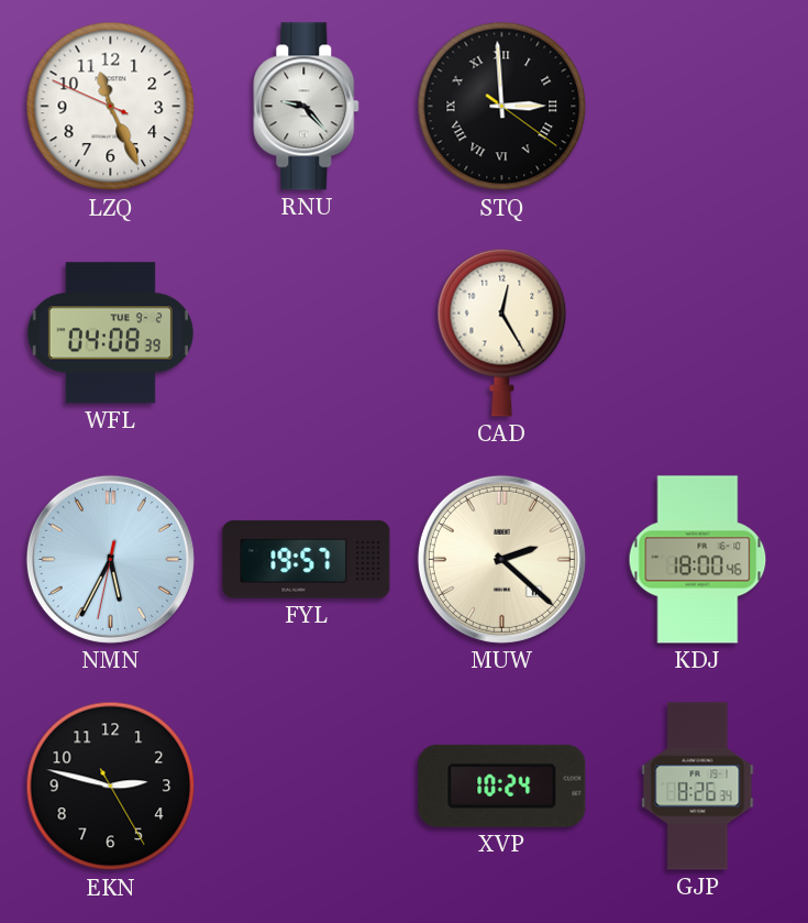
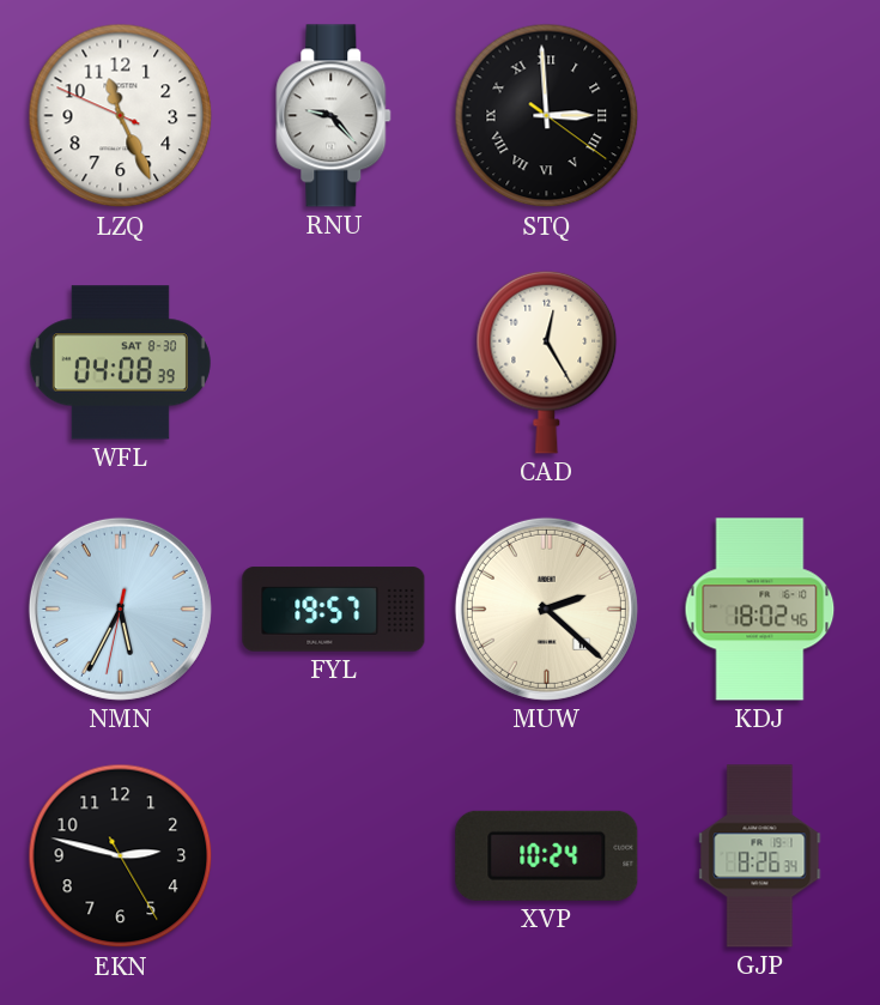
WFL date: TUE 9-2 -> SAT 8-30 (120, 363)
KDJ: 18:00 -> 18:02 (760, 610)
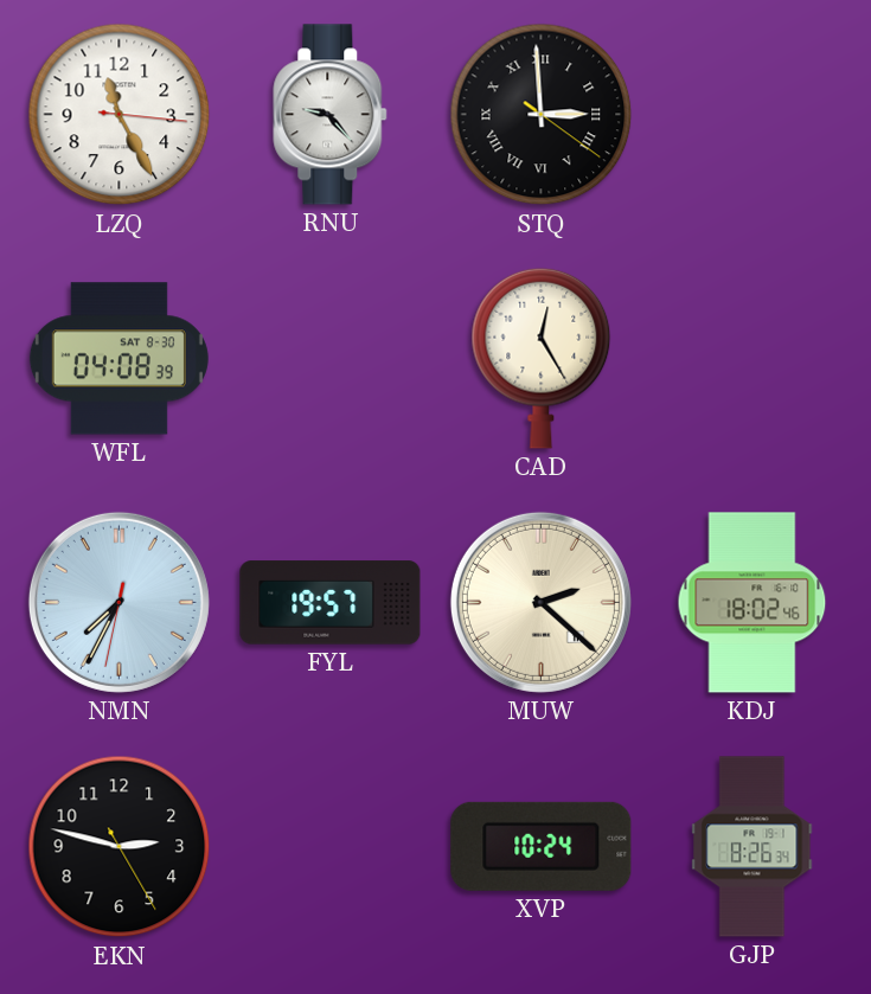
LZQ: 11:25:49 -> 11:25:16 (120, 115)
NMN: 5:34 -> 7:34 (119, 602)
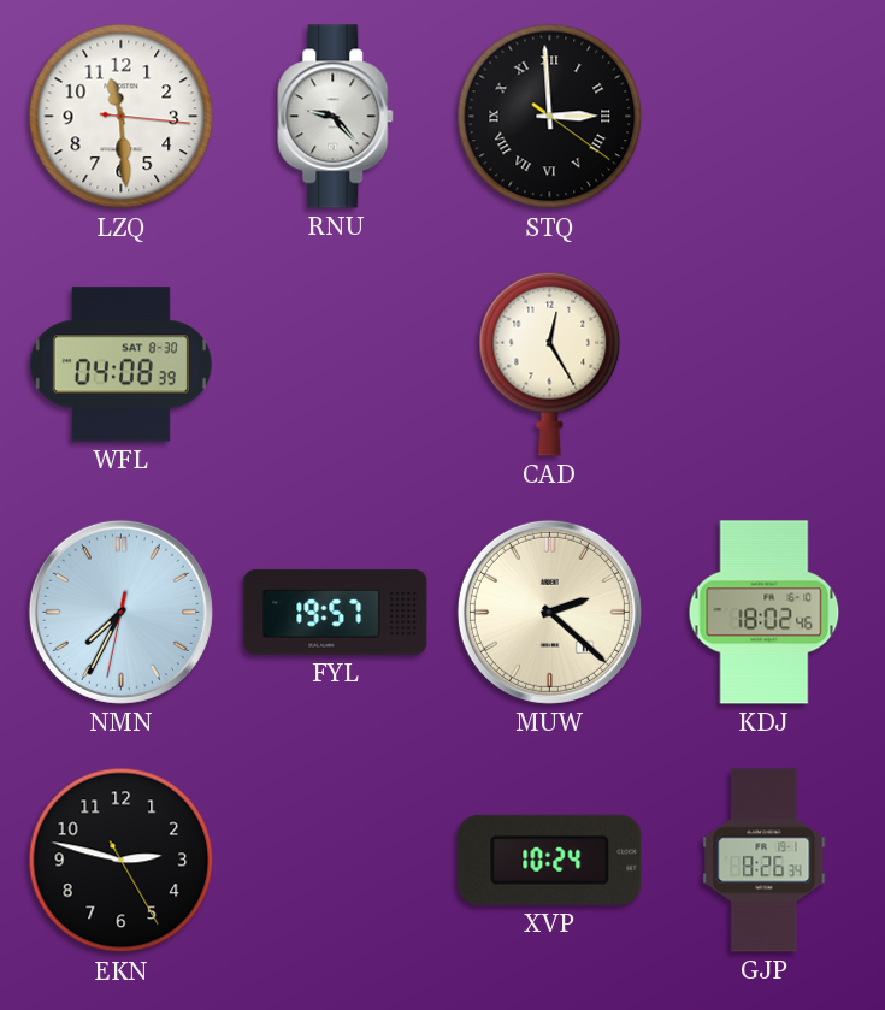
LZQ: 11:25 -> 11:29 (122, 117)
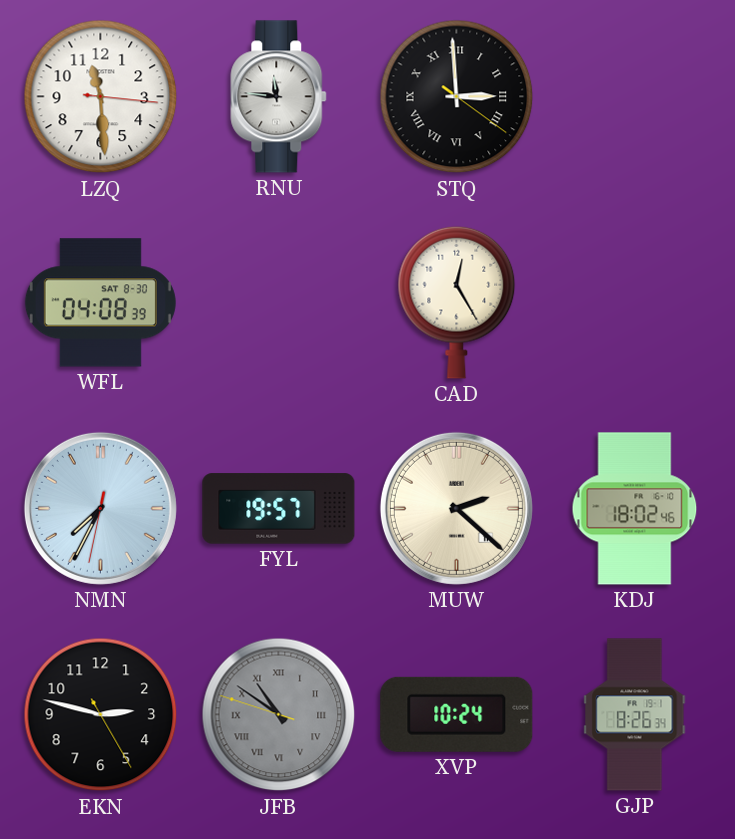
RNU: 9:23 -> 11:46 (279, 97)
JFB: none -> 10:50 (279, 715)
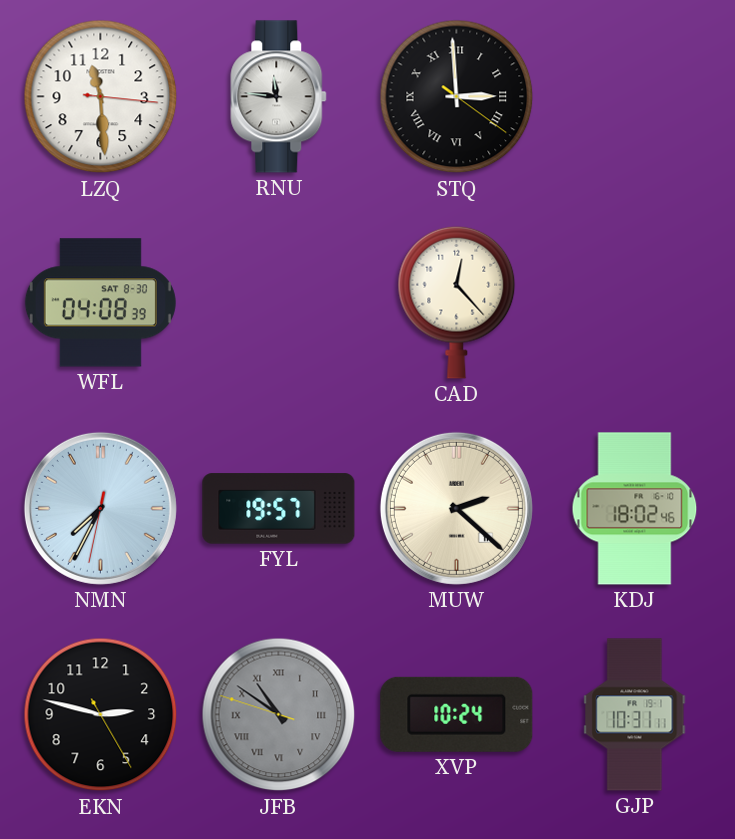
CAD: 12:25 -> 12:23 (457, 302)
GJP: 8:26 -> 10:31 (635, 715)
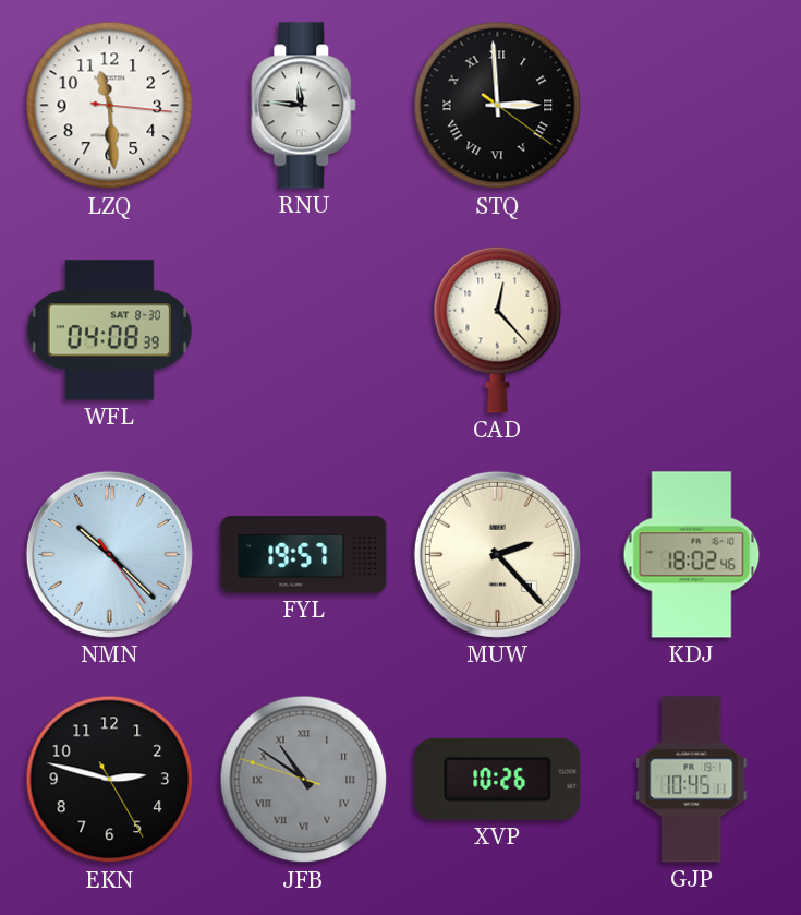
NMN: 7:34 -> 10:22 (109, 554)
MUW: 2:22 -> 2:23 (497, 554)
XVP: 10:24 -> 10:26 (498, 779)
GJP: 10:31 -> 10:45 (692, 780)
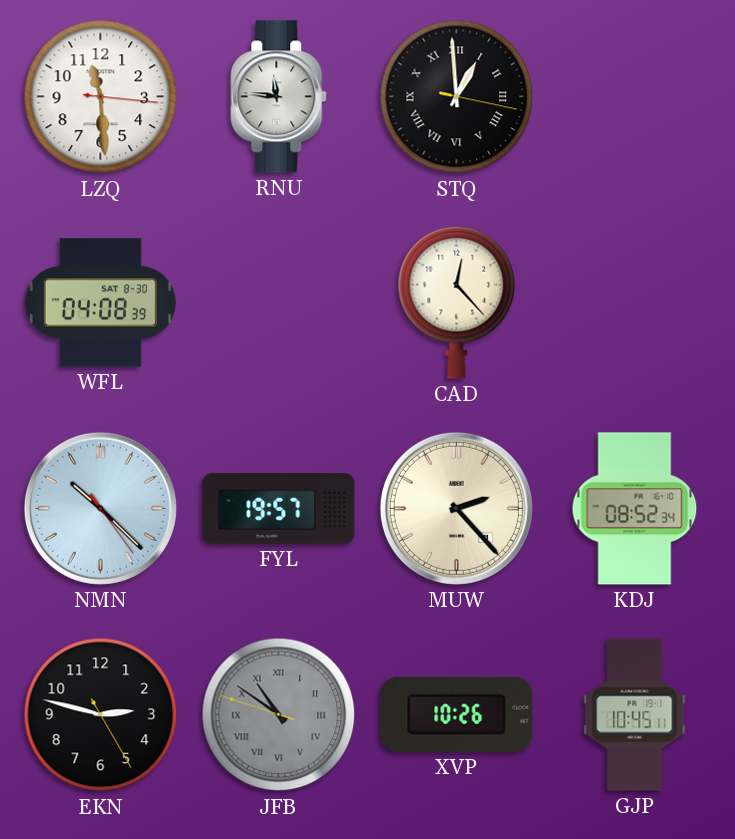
STQ: 2:59 -> 12:59 (457, 97)
KDJ: 18:02 -> 08:52 (635, 509)
